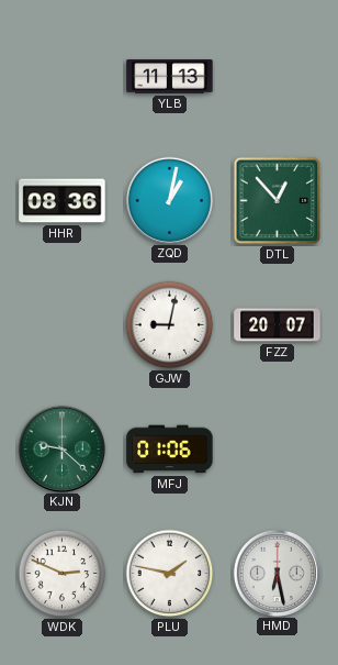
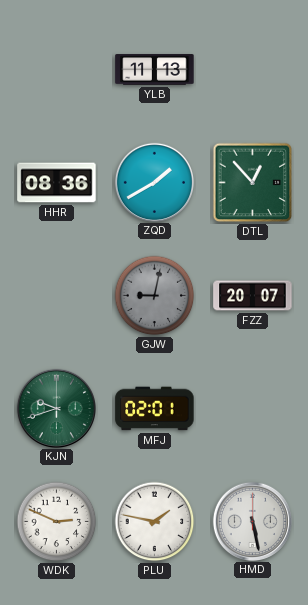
ZQD: 1:02 -> 1:40 (154, 182)
GJW dial: white -> grey (155, 296)
KJN: 9:22 -> 9:42 (56, 408)
MFJ: 01:06 -> 02:01 (155, 409)
HMD: 6:28 -> 5:28 (252, 521)
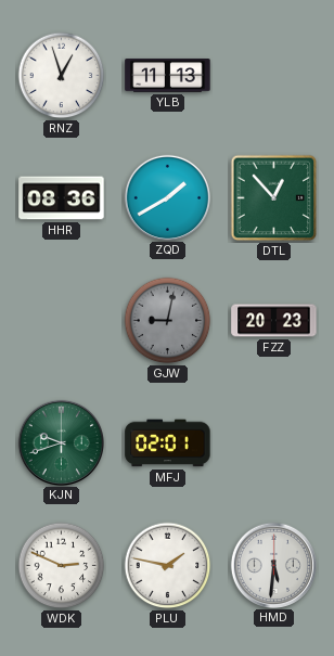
RNZ: none -> 12:57 (62, 76)
FZZ: 20:07 -> 20:23 (274, 321)
HMD: 5:28 -> 5:31 (273, 565)
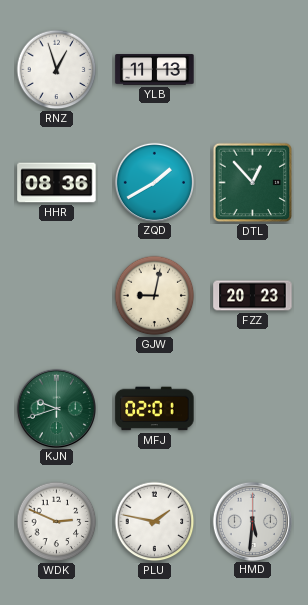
GJW dial: grey -> cream (155, 296)
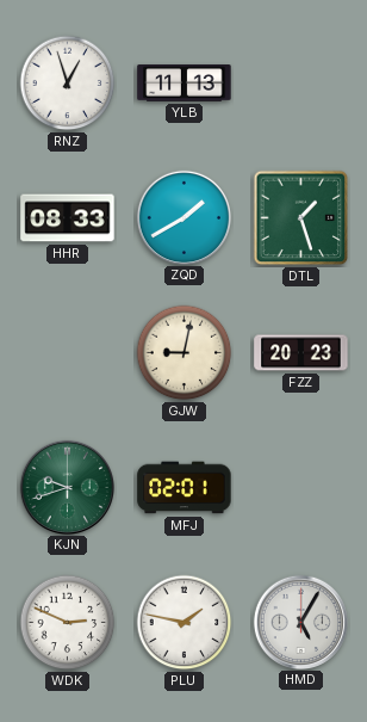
HHR: 08:36 -> 08:33 (68, 218)
DTL: 12:53 -> 1:27 (301, 218)
HMD: 5:31 -> 5:05 (300, 622)
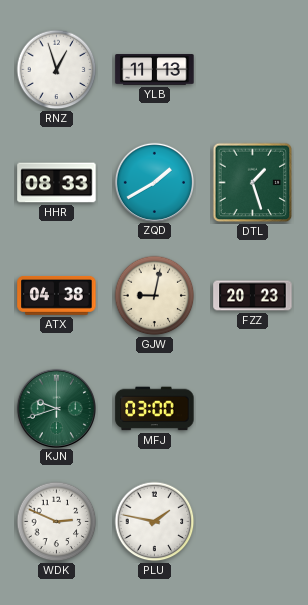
ATX: none -> 04:38 (57, 295)
MFJ: 02:01 -> 03:00 (155, 409)
HMD: 5:05 -> none (300, 622)
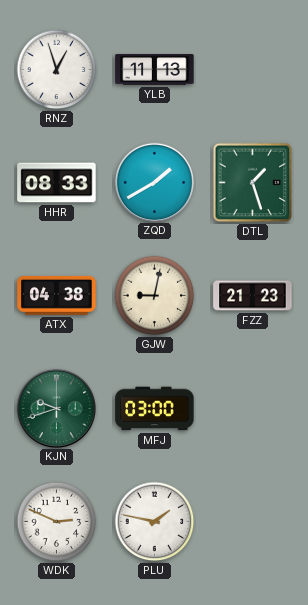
FZZ: 20:23 -> 21:23 (253, 296)
